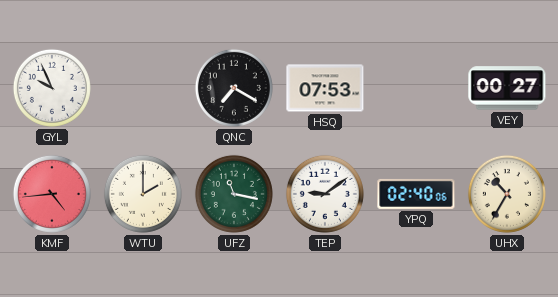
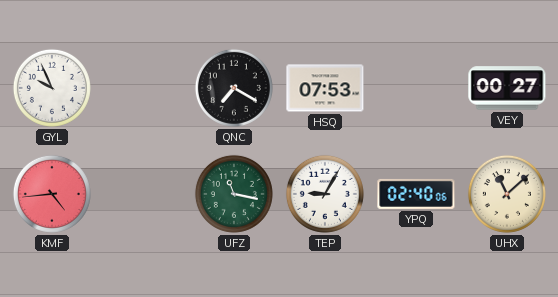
WTU: 2:00 -> none (143, 194)
TEP: 9:09 -> 9:05 (325, 194)
UHX: 10:35 -> 11:08 (507, 194)
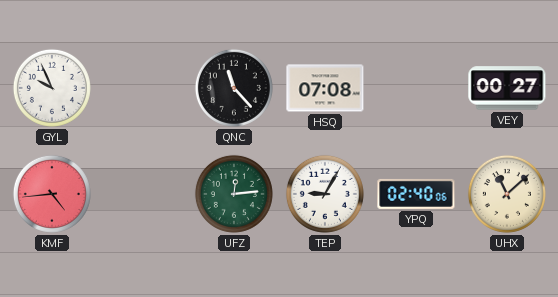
QNC: 7:20 -> 11:23 (234, 88)
HSQ: 07:53 -> 07:08 (325, 88)
UFZ: 11:17 -> 12:14 (234, 194)
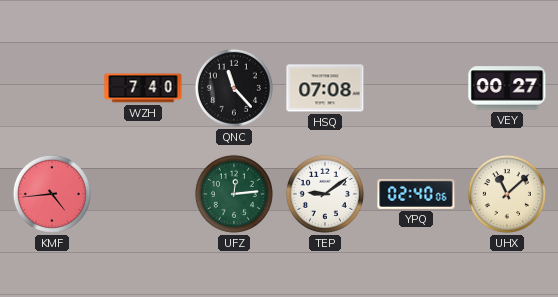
GYL: 9:56 -> none (52, 88)
WZH: none -> 7:40 (143, 88)
TEP: 9:05 -> 9:09 (325, 194)
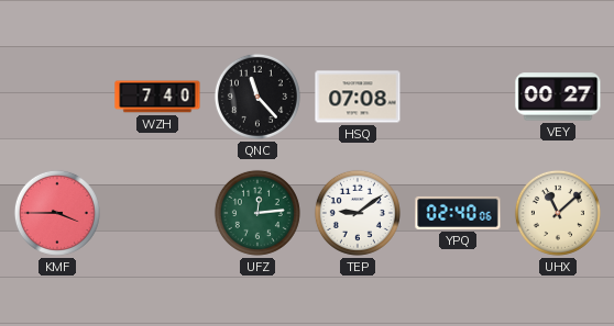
KMF: 4:44 -> 3:45 (57, 213)
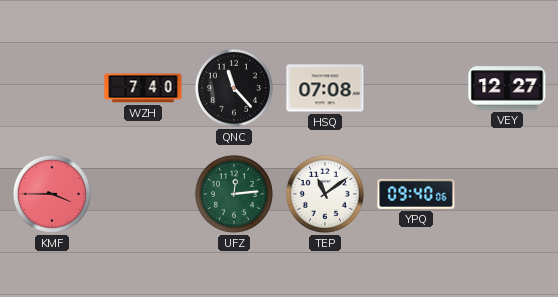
VEY: 00:27 -> 12:27 (507, 88)
TEP: 9:09 -> 11:09 (325, 194)
YPQ: 02:40 -> 09:40 (416, 194)
UHX: 11:08 -> none (558, 213)
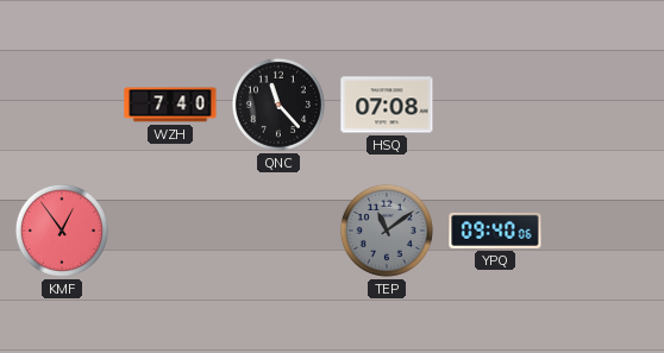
VEY: 12:27 -> none (507, 88)
KMF: 3:45 -> 12:54 (62, 231)
UFZ: 12:14 -> none (234, 194)
TEP dial: white -> grey (387, 231)
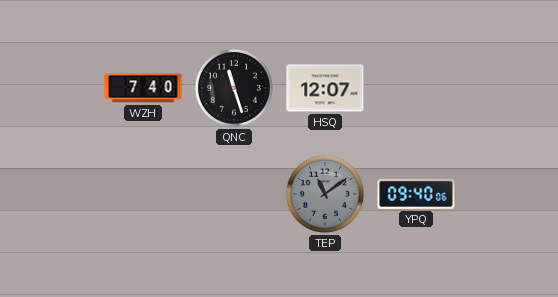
QNC: 11:23 -> 11:27 (234, 88)
HSQ: 07:08 -> 12:07 (325, 88)
KMF: 12:54 -> none (62, 231)
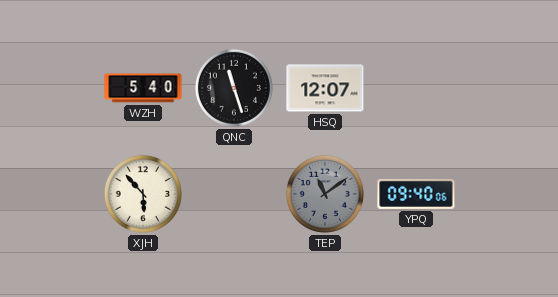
WZH: 7:40 -> 5:40 (143, 88)
XJH: none -> 5:53 (143, 194)
